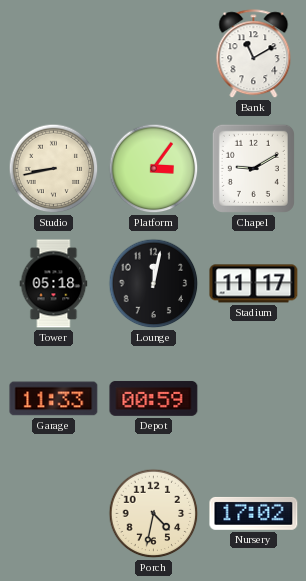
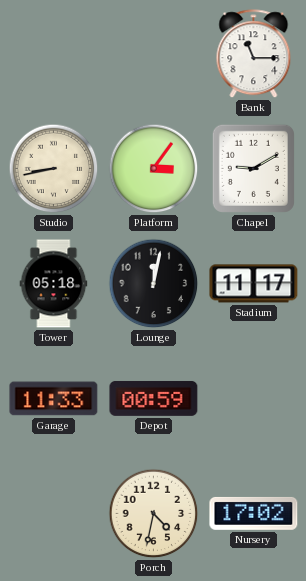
Bank: 11:10 -> 11:15 (254, 54)
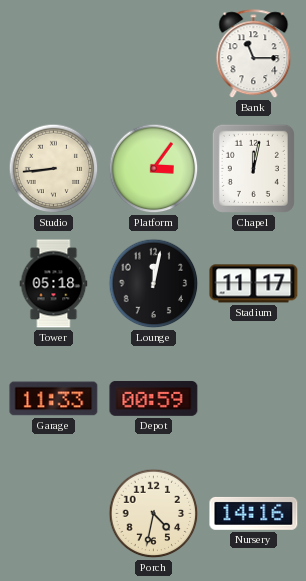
Studio: 8:43 -> 8:44 (54, 169)
Chapel: 9:10 -> 12:02 (253, 168)
Nursery: 17:02 -> 14:16 (254, 513)
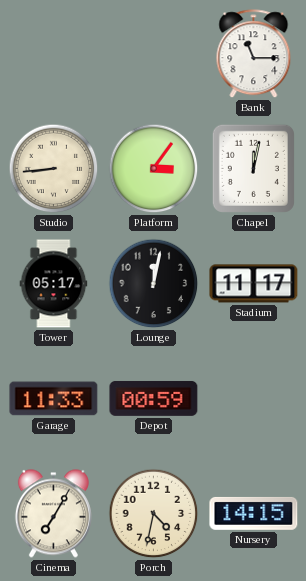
Tower: 05:18 -> 05:17 (54, 284)
Cinema: none -> 7:05 (53, 514)
Nursery: 14:16 -> 14:15 (254, 513)
